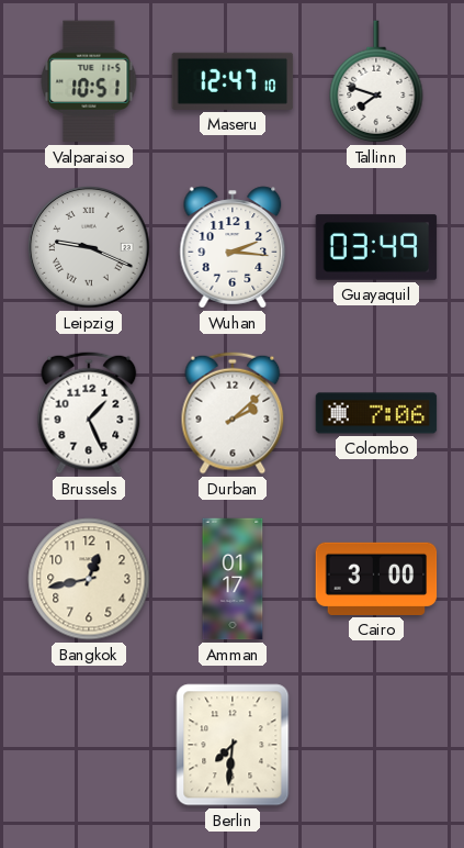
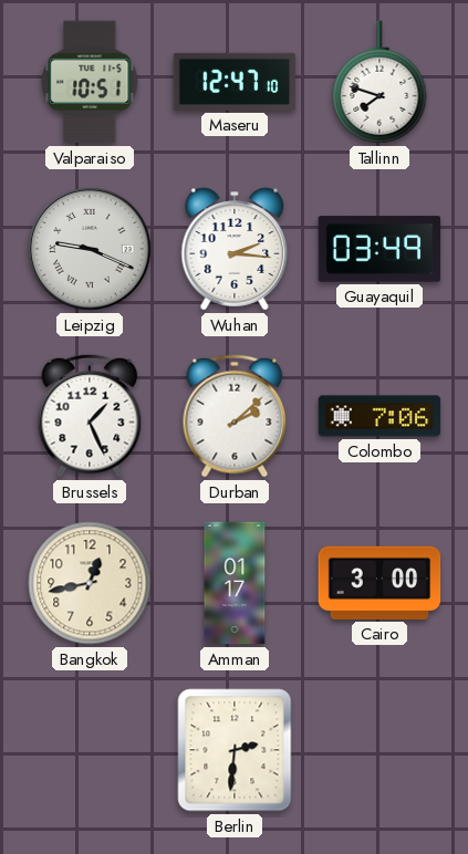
Berlin: 7:31 -> 2:31 (235, 750)
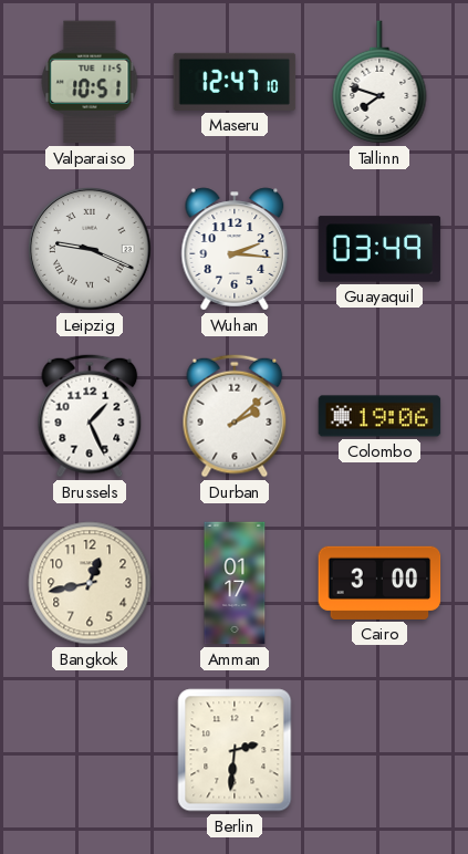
Colombo: 7:06 -> 19:06 (379, 416)
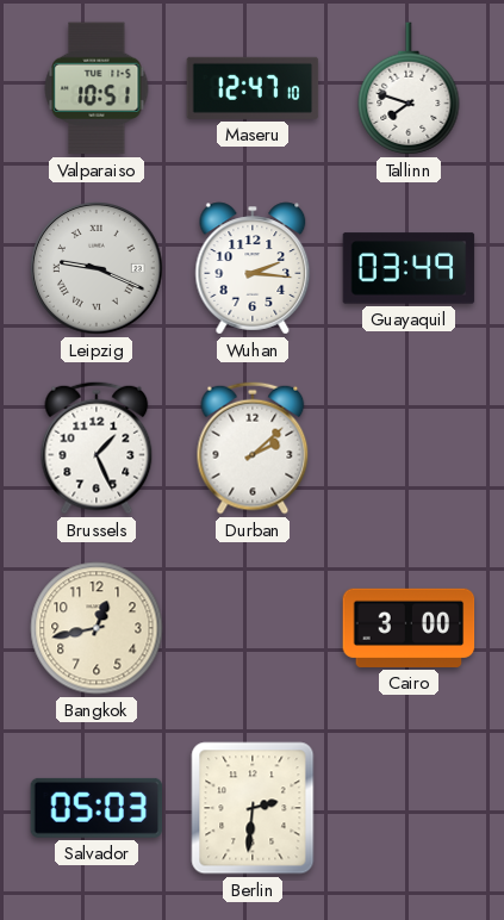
Colombo: 19:06 -> none (379, 416)
Amman: 01:17 -> none (235, 583)
Salvador: none -> 05:03 (97, 808)
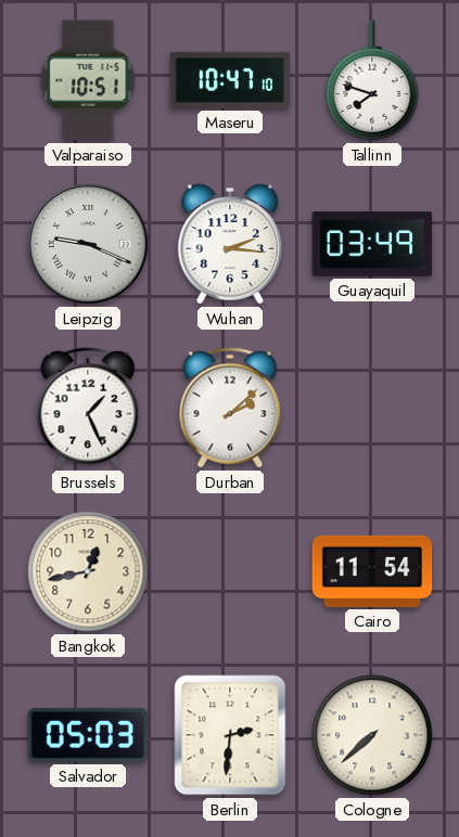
Maseru: 12:47 -> 10:47 (230, 80)
Cairo: 3:00 -> 11:54 (372, 571)
Cologne: none -> 7:38 (372, 735)
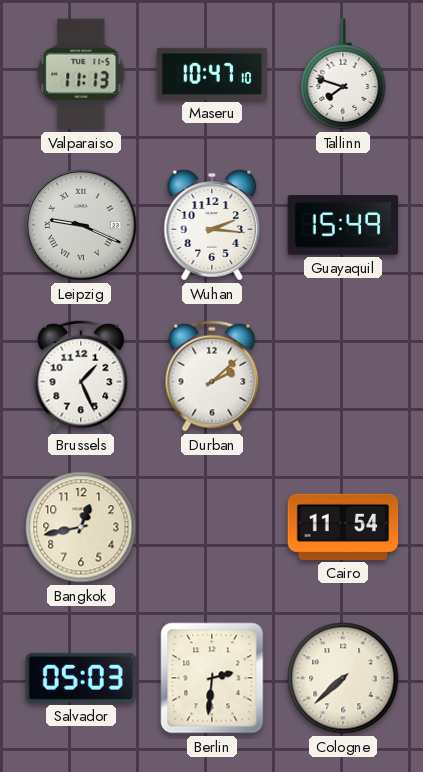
Valparaiso: 10:51 -> 11:13 (81, 74)
Guayaquil: 03:49 -> 15:49 (343, 225)
